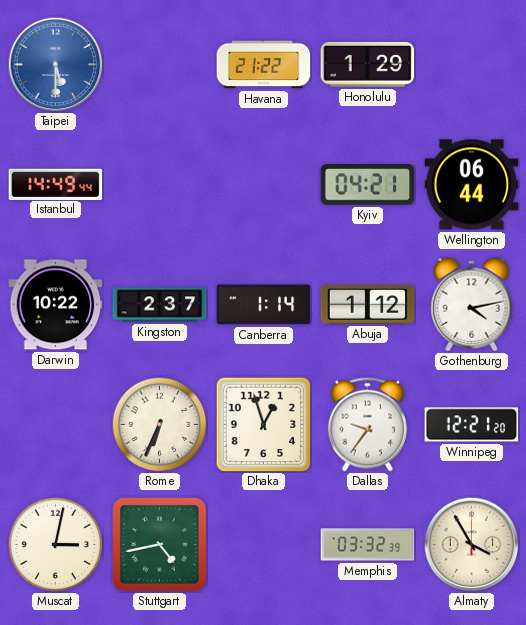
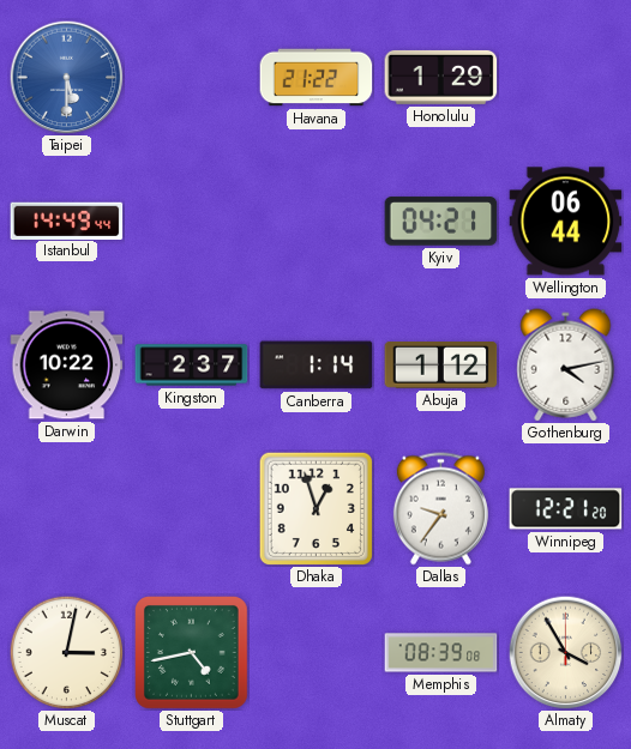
Rome: 6:34 -> none (159, 424)
Memphis: 03:32 -> 08:39 (441, 653)
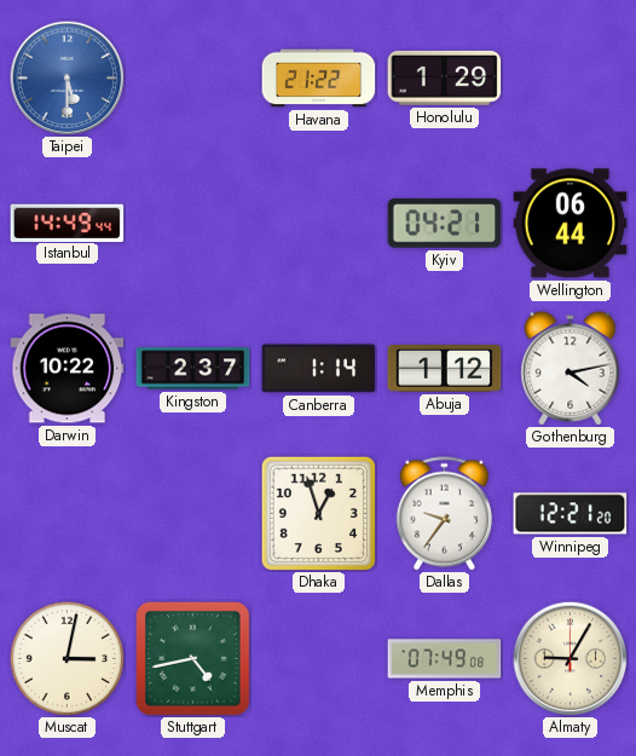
Memphis: 08:39 -> 07:49 (445, 659)
Almaty: 3:55 -> 9:05 (569, 658)
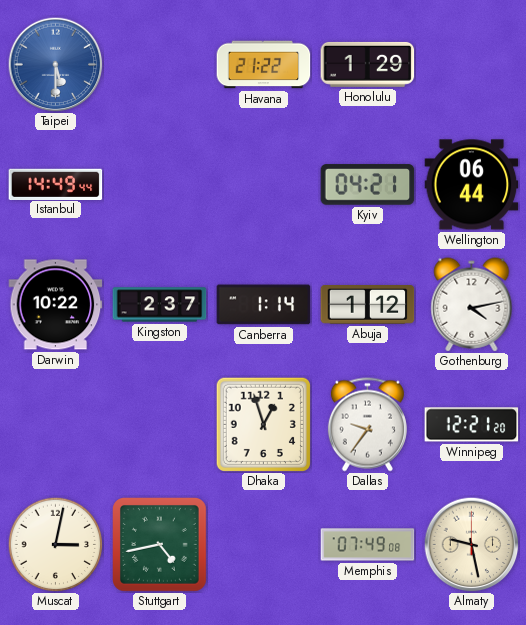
Almaty: 9:05 -> 9:28 (471, 544)
